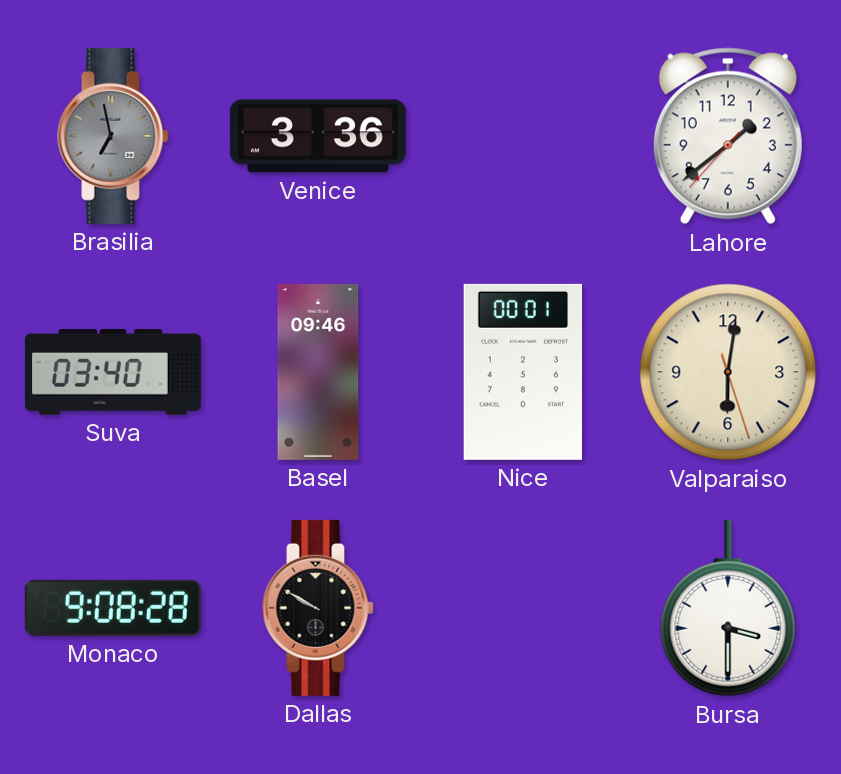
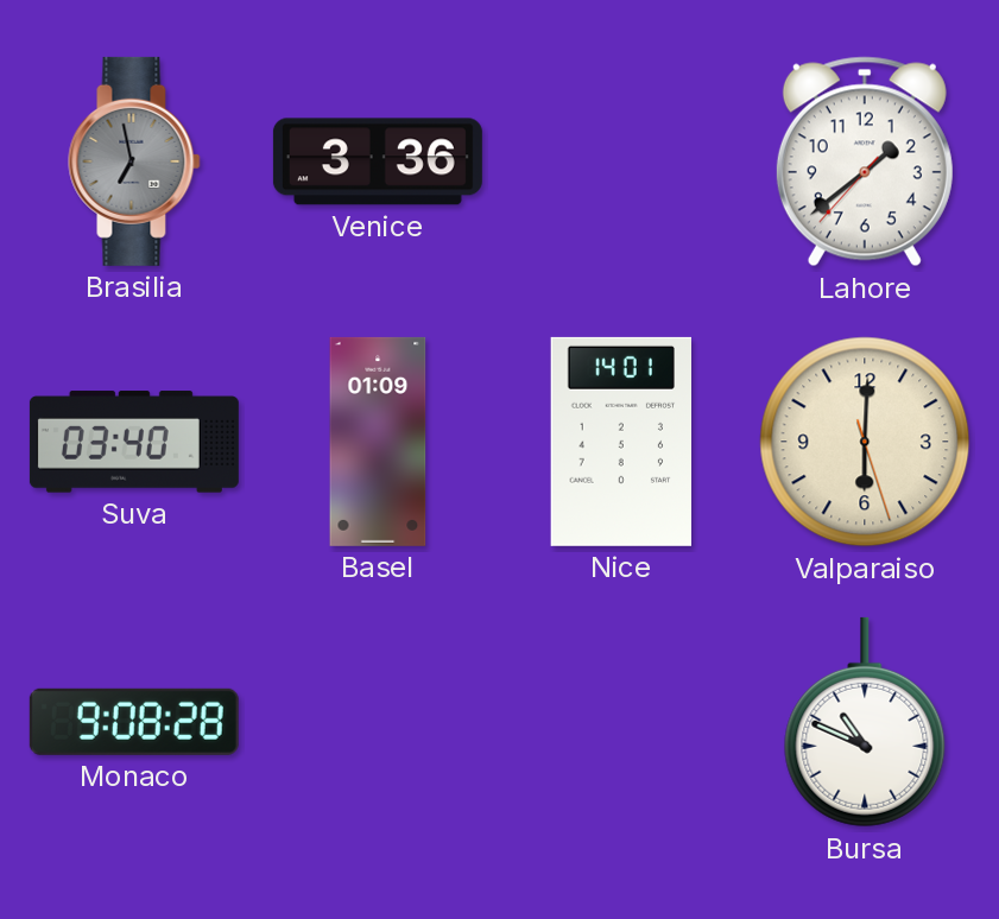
Basel: 09:46 -> 01:09 (378, 442)
Nice: 00:01 -> 14:01 (620, 442)
Valparaiso: 6:01 -> 6:00 (865, 442)
Dallas: 9:50 -> none (318, 608)
Bursa: 3:30 -> 10:49 (865, 722)
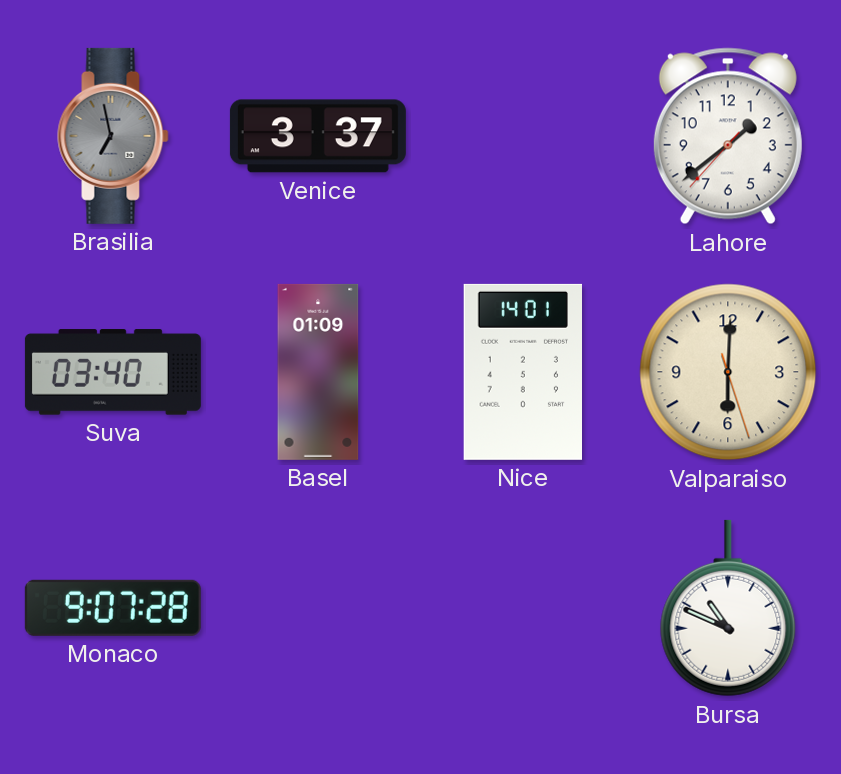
Venice: 3:36 -> 3:37 (318, 136)
Monaco: 9:08 -> 9:07 (113, 608)
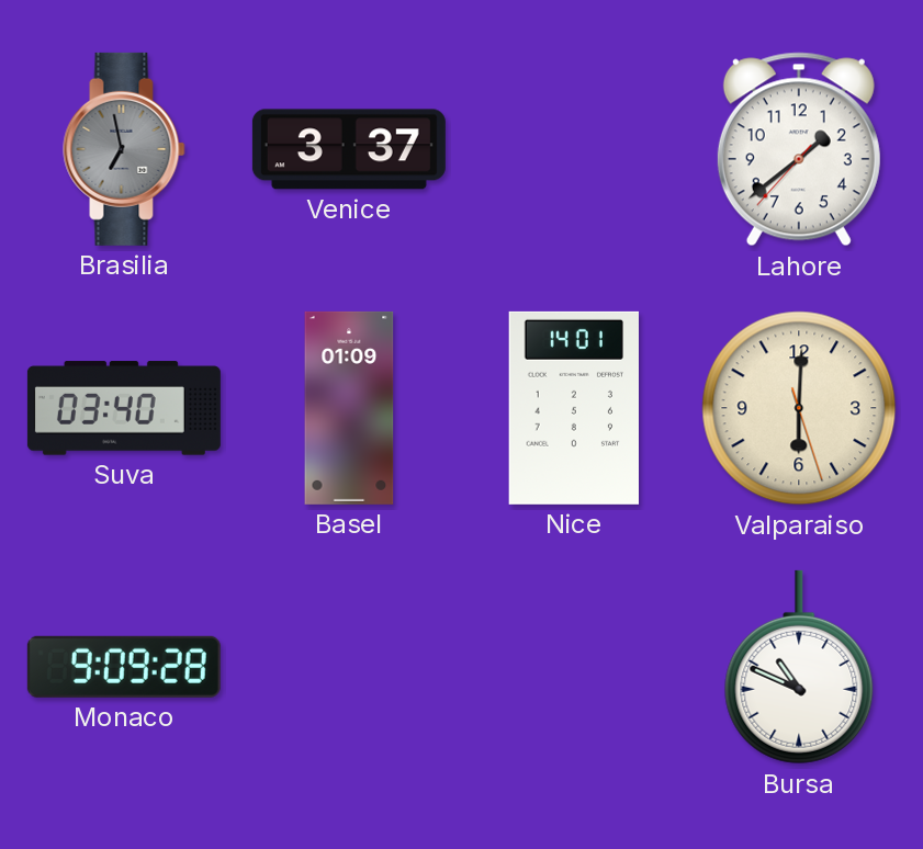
Monaco: 9:07 -> 9:09 (124, 667)
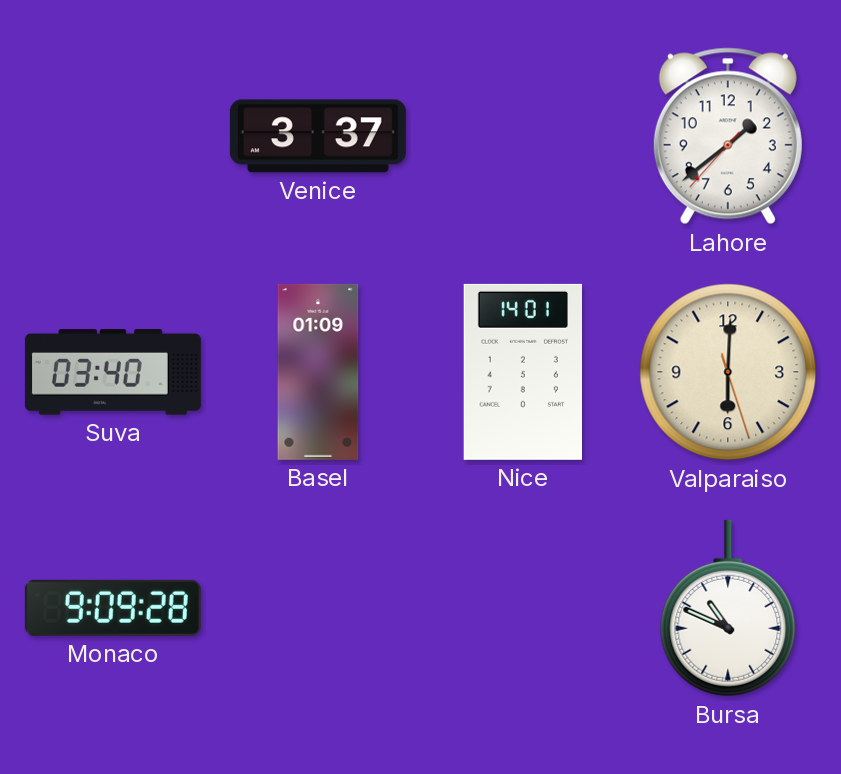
Brasilia: 6:58 -> none (124, 149)
